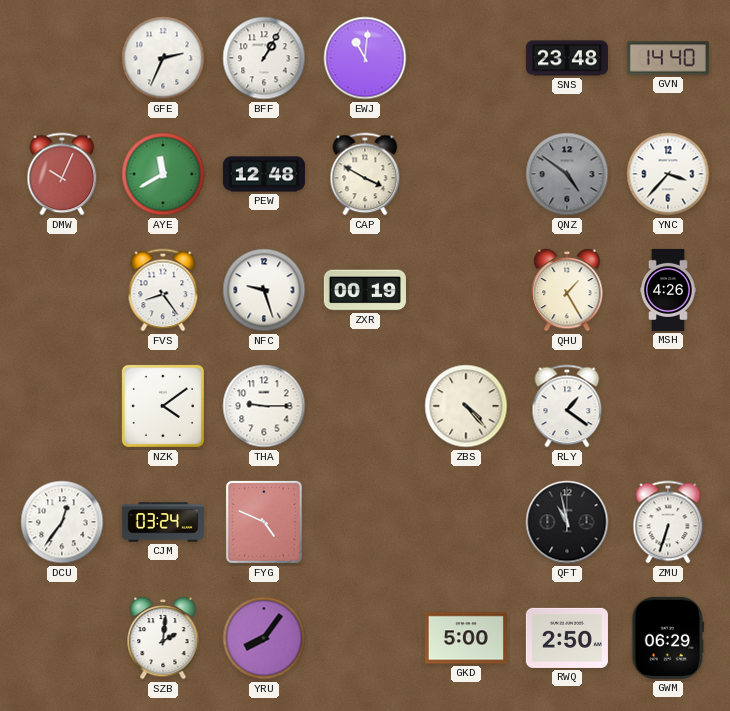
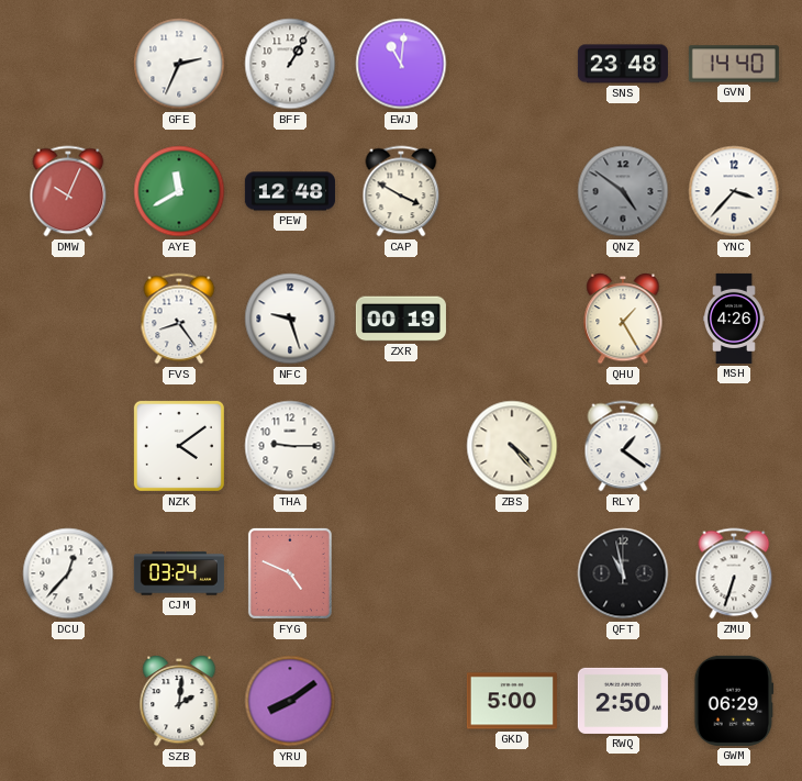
DCU: 12:36 -> 12:37 (68, 573)
YRU: 8:06 -> 8:09 (290, 701)
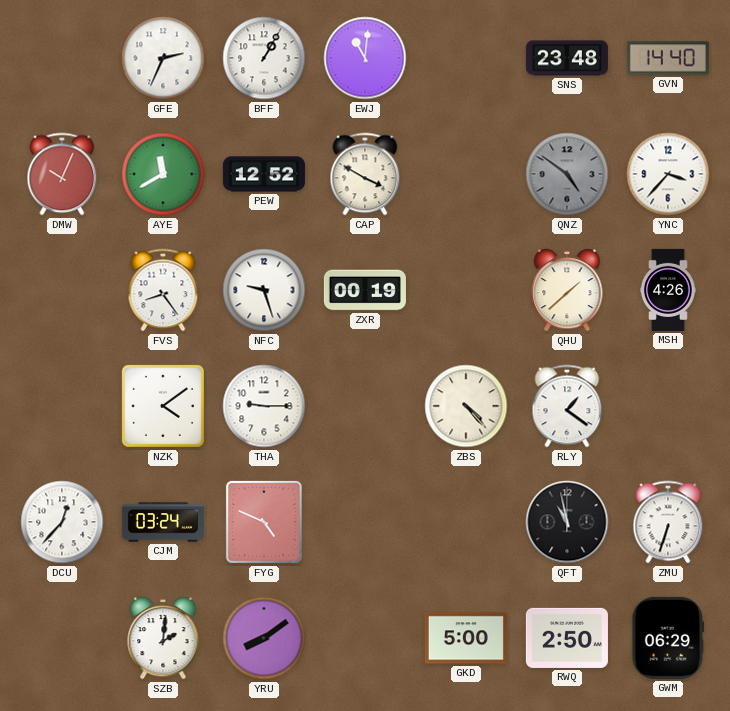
PEW: 12:48 -> 12:52 (264, 174)
QHU: 1:25 -> 1:38 (567, 290)
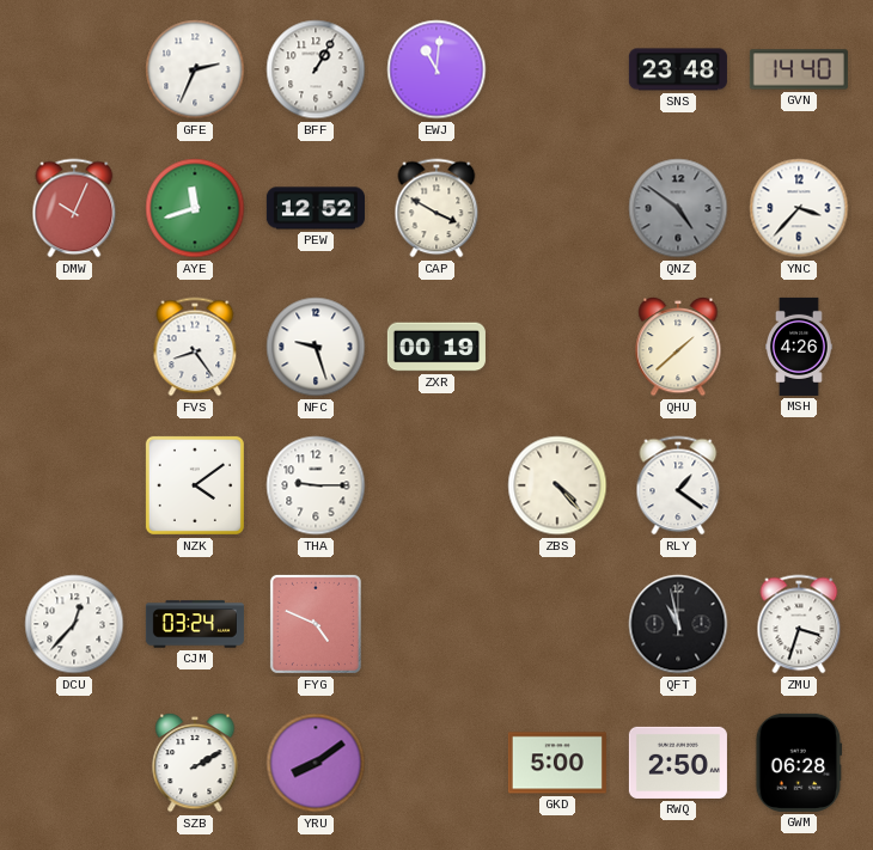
AYE: 11:40 -> 11:42 (195, 208)
ZMU: 6:33 -> 3:33 (799, 624)
SZB: 2:01 -> 2:10 (195, 763)
GWM: 06:29 -> 06:28 (799, 763)
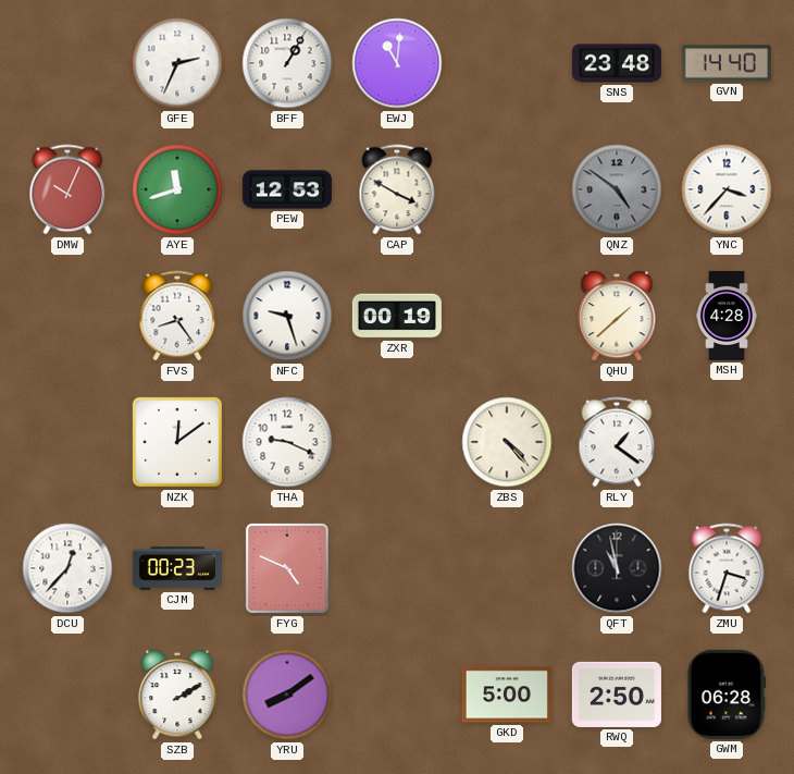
PEW: 12:52 -> 12:53 (287, 189)
MSH: 4:26 -> 4:28 (728, 316)
NZK: 4:09 -> 12:09 (177, 442)
THA: 9:15 -> 9:19 (287, 442)
CJM: 03:24 -> 00:23 (177, 568)
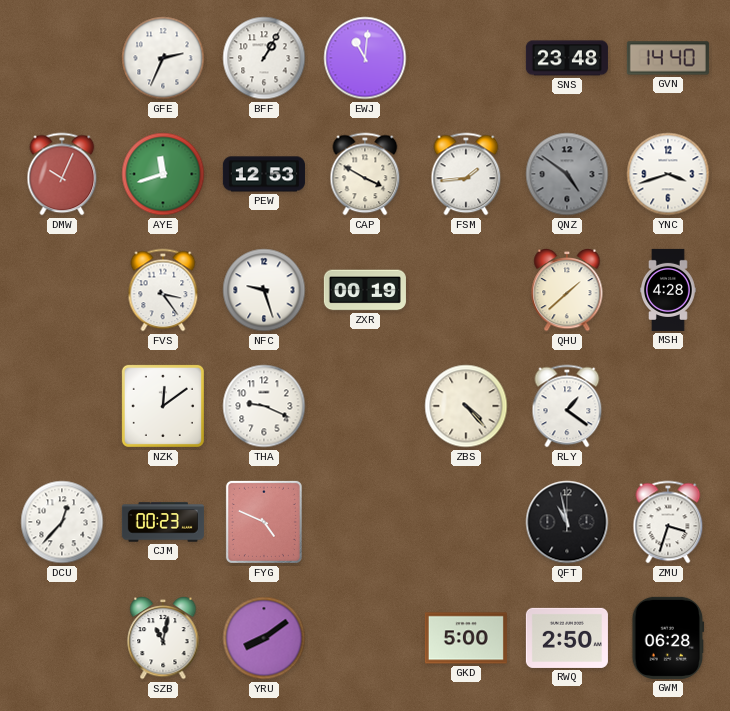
FSM: none -> 1:44 (466, 174)
YNC: 3:37 -> 3:42 (668, 174)
FVS: 8:24 -> 3:24 (163, 290)
SZB: 2:10 -> 11:02 (163, 638)
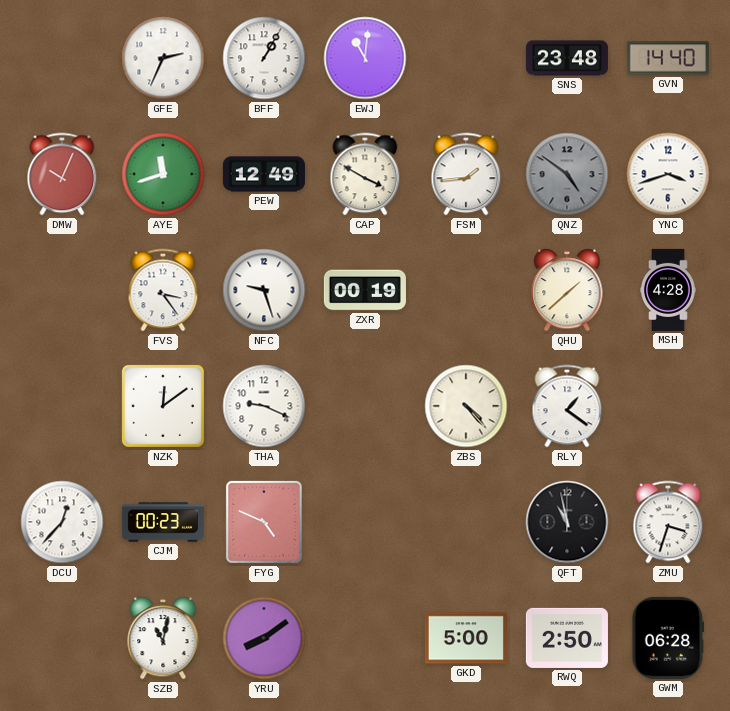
PEW: 12:53 -> 12:49 (264, 174)
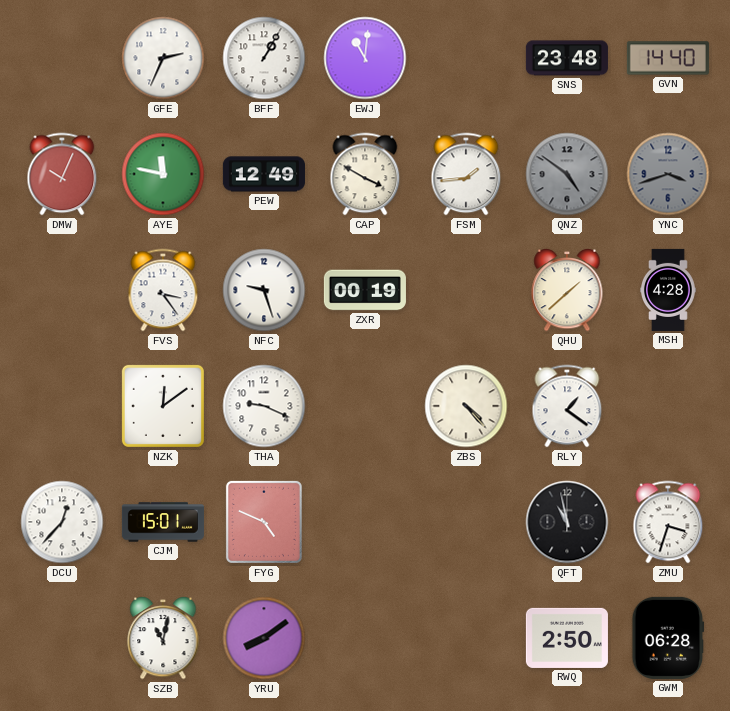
AYE: 11:42 -> 11:47 (163, 174)
YNC dial: white -> grey (668, 174)
CJM: 00:23 -> 15:01 (163, 522)
GKD: 5:00 -> none (466, 638)
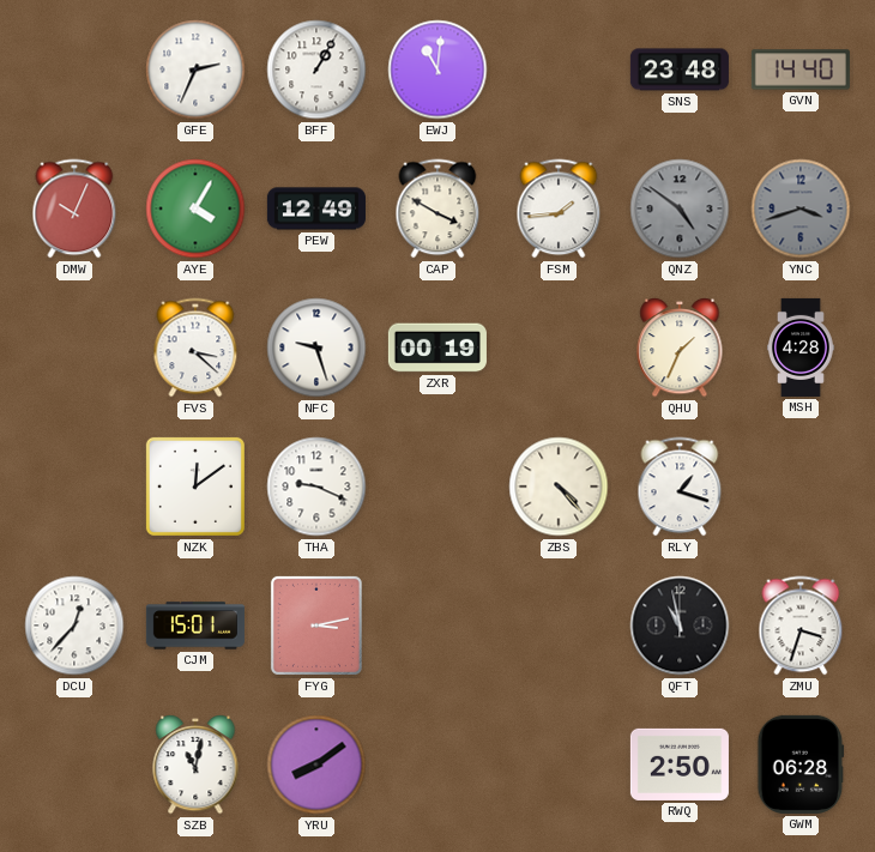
AYE: 11:47 -> 4:05 (195, 209)
FVS: 3:24 -> 3:22 (195, 348)
QHU: 1:38 -> 1:34 (680, 348)
RLY: 1:21 -> 1:18 (680, 487)
FYG: 4:49 -> 3:13 (316, 626)
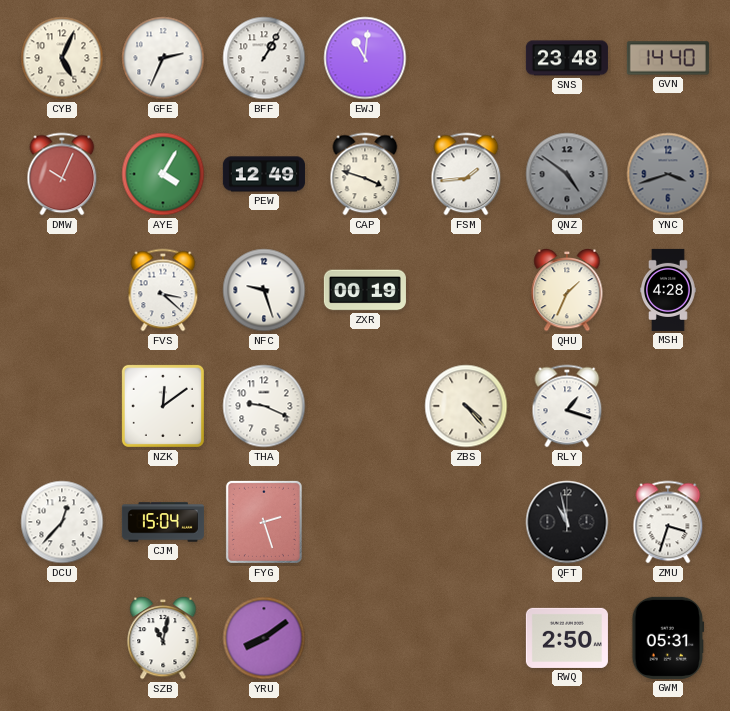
CYB: none -> 5:04 (62, 58)
CAP: 3:50 -> 3:48 (365, 174)
CJM: 15:01 -> 15:04 (163, 522)
FYG: 3:13 -> 2:27 (264, 522)
GWM: 06:28 -> 05:31 (668, 638)
